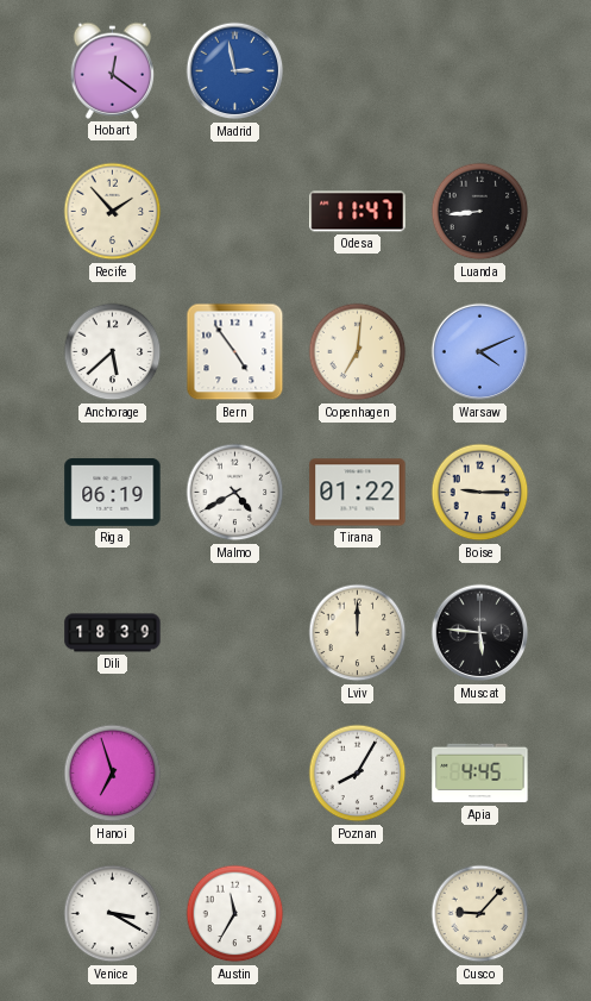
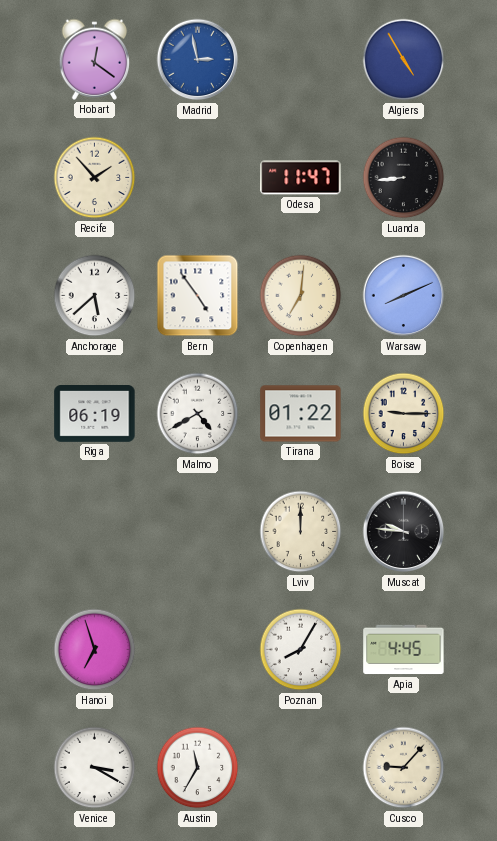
Algiers: none -> 4:55 (404, 60)
Warsaw: 4:11 -> 8:11 (404, 296)
Dili: 18:39 -> none (113, 633)
Muscat: 5:46 -> 9:46 (404, 532)
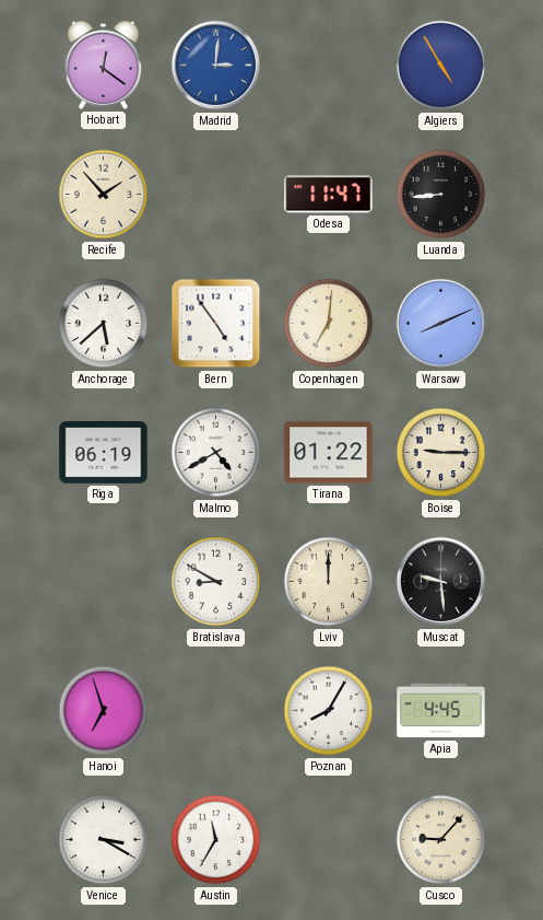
Madrid: 2:58 -> 3:01 (216, 66)
Bratislava: none -> 8:50 (216, 582)
Muscat: 9:46 -> 9:29 (441, 582)
